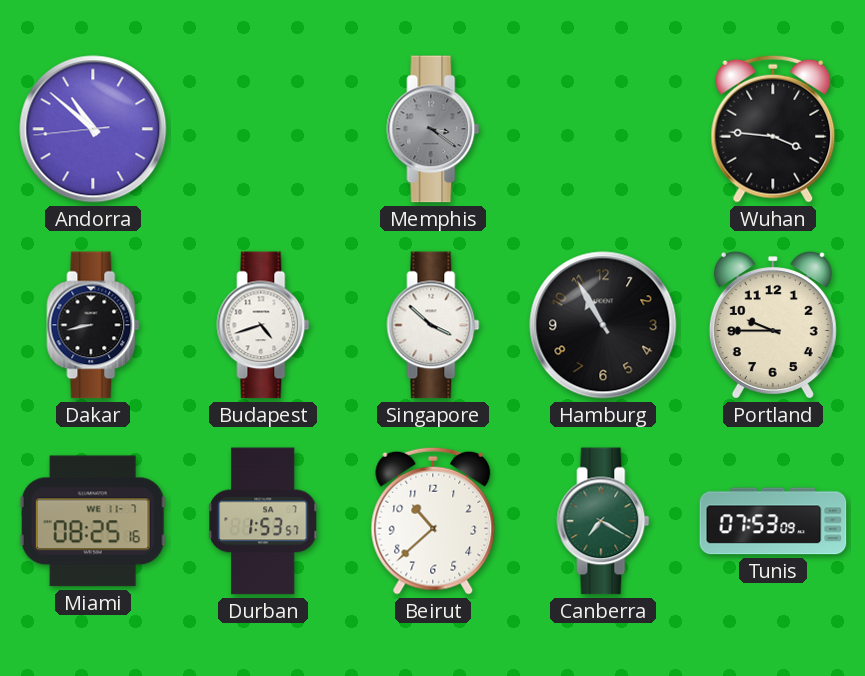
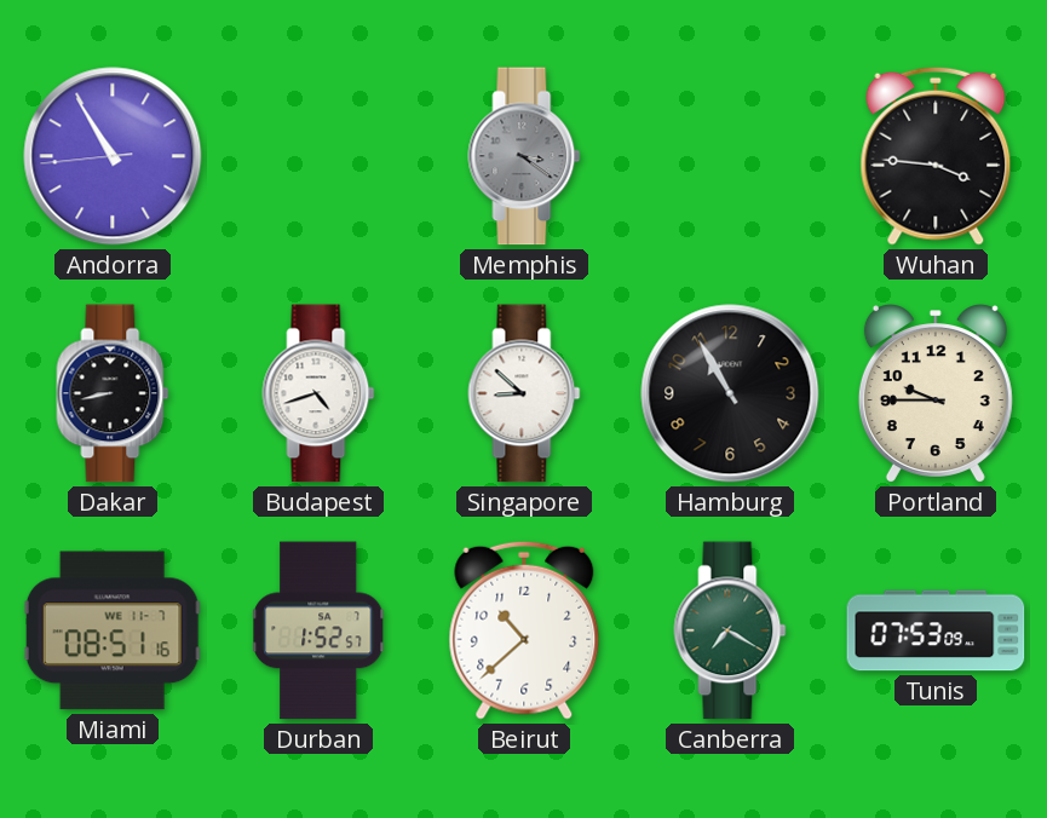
Andorra: 10:51 -> 10:54 (113, 156)
Singapore: 3:52 -> 8:52 (524, 393)
Miami: 08:25 -> 08:51 (113, 630)
Durban: 1:53 -> 1:52 (320, 630)
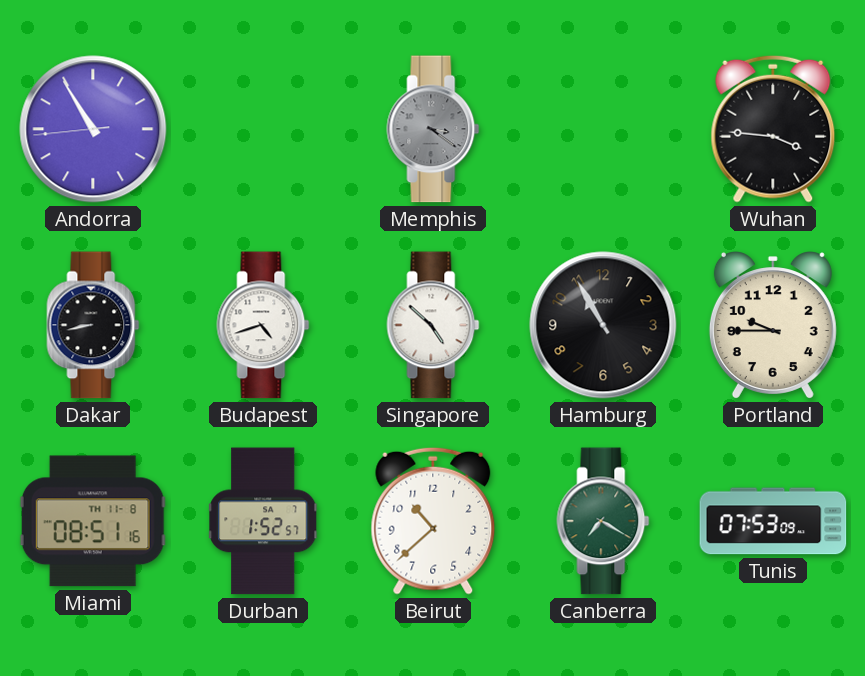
Singapore: 8:52 -> 4:52 (433, 325)
Miami date: WE 11-7 -> TH 11-8 (93, 521)
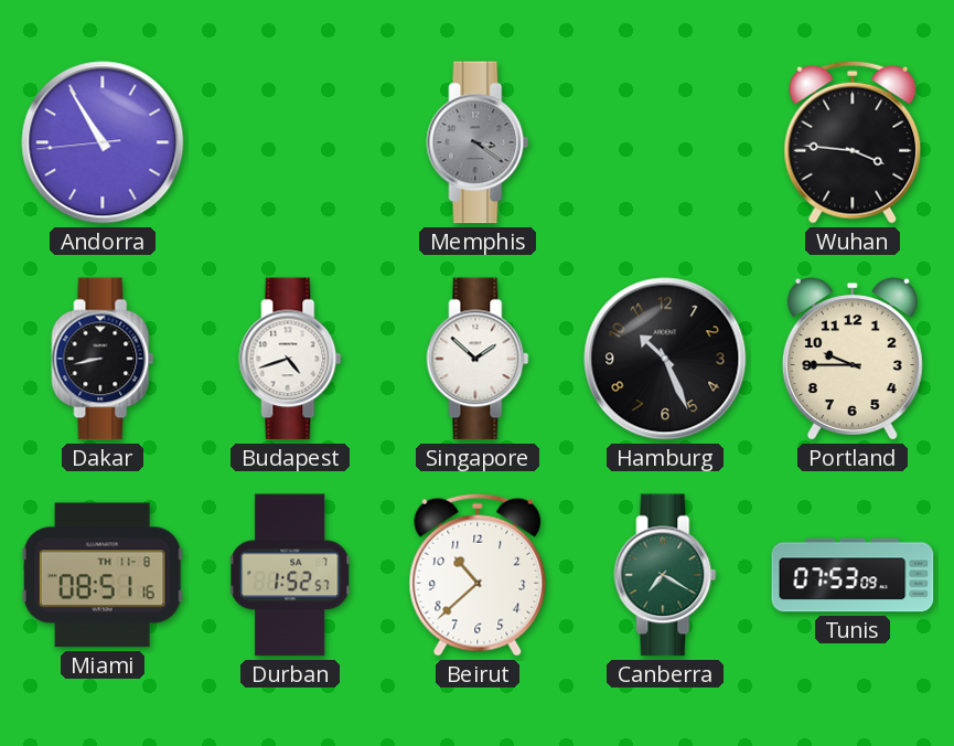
Singapore: 4:52 -> 1:52 (478, 359)
Hamburg: 10:55 -> 10:26 (665, 359)
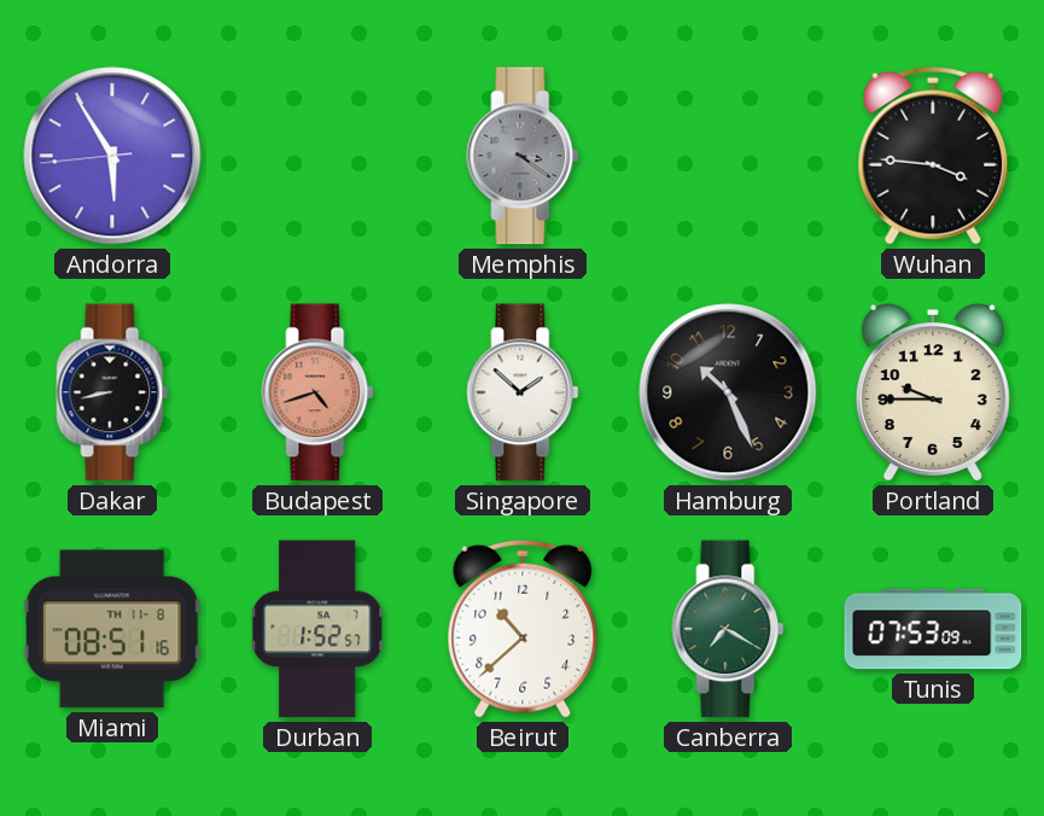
Andorra: 10:54 -> 5:54 (112, 156)
Budapest dial: white -> salmon (317, 392)
